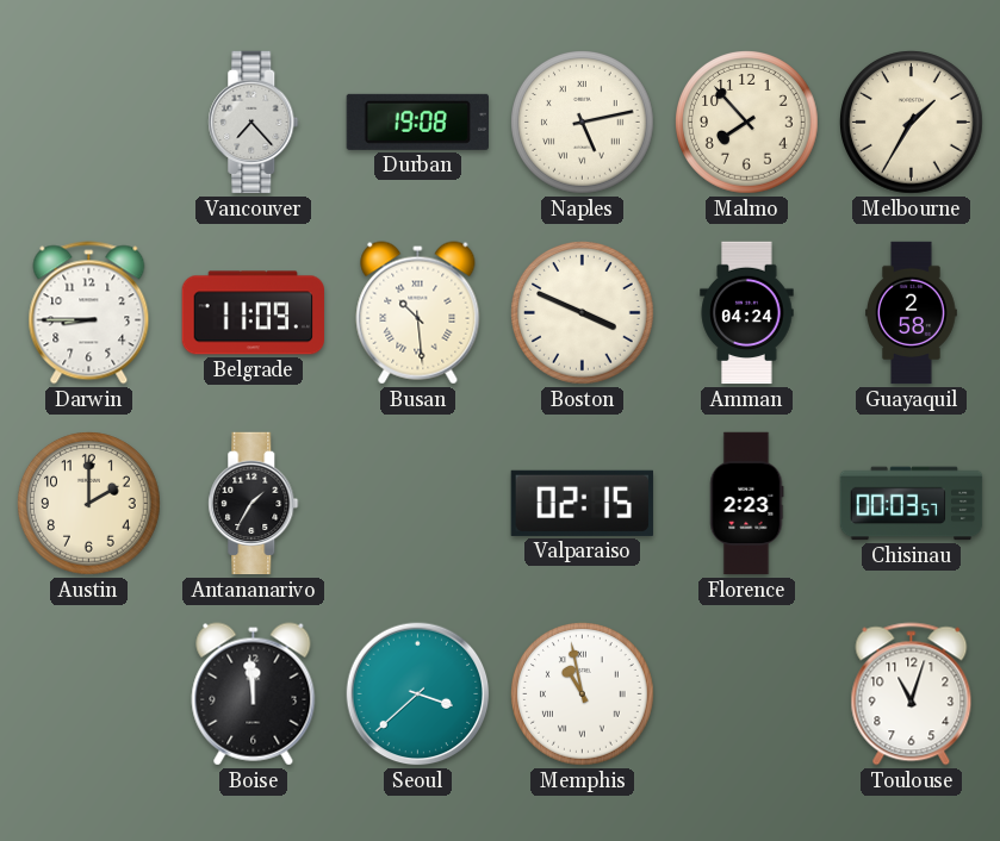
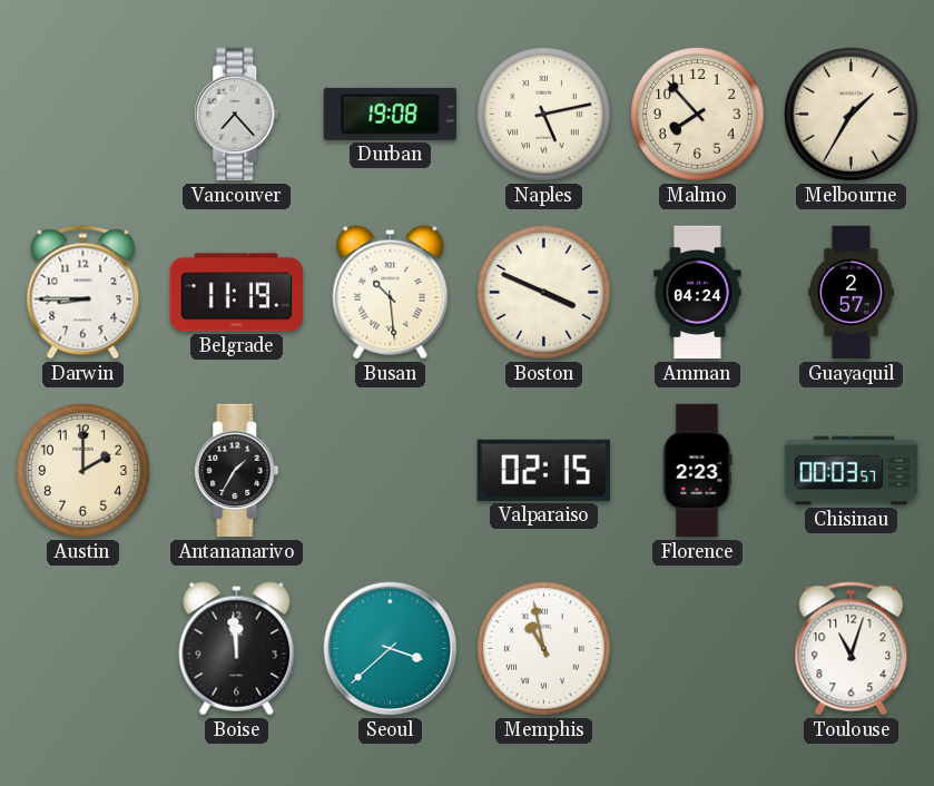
Belgrade: 11:09 -> 11:19 (236, 293)
Guayaquil: 2:58 -> 2:57 (852, 293)
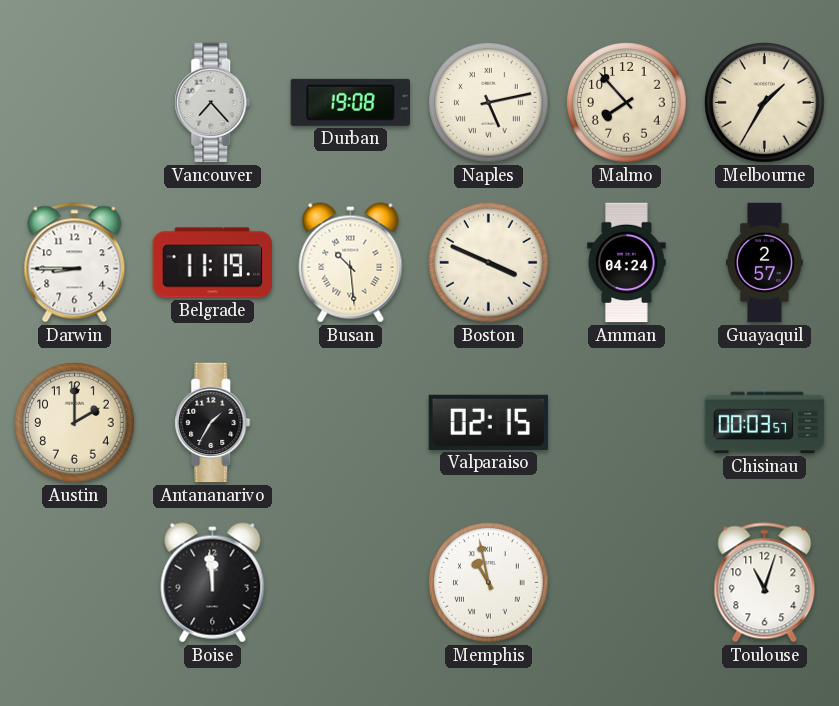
Florence: 2:23 -> none (698, 471)
Seoul: 3:38 -> none (391, 649)
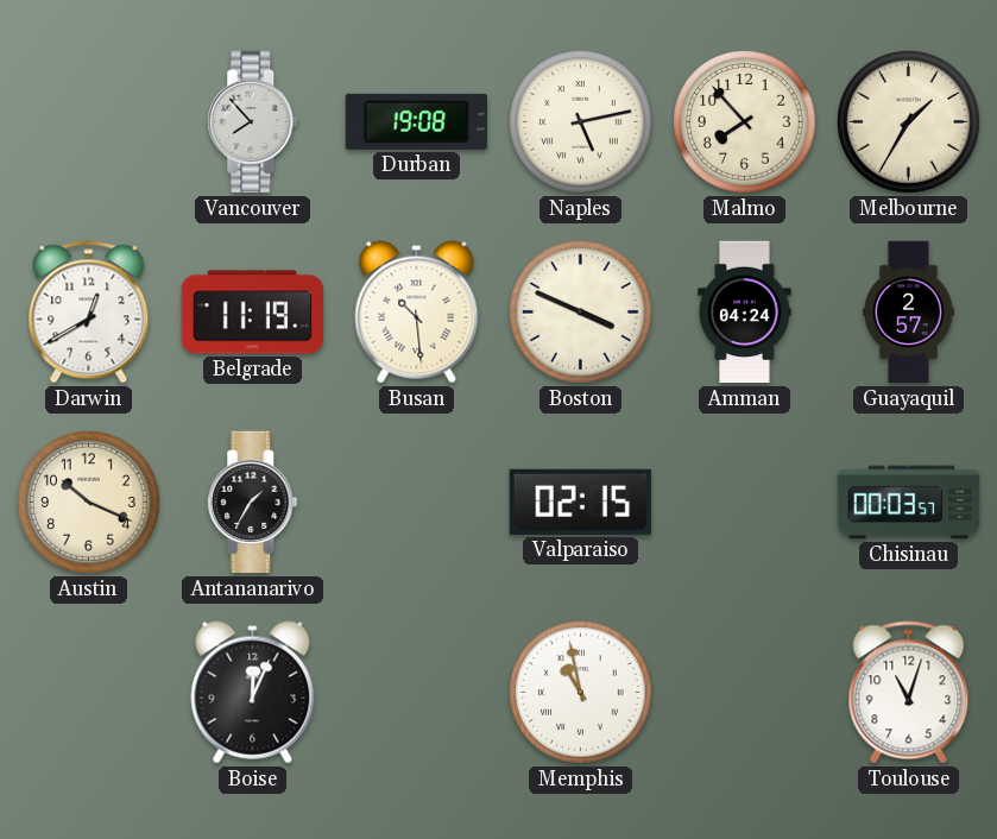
Vancouver: 7:23 -> 7:53 (253, 122)
Darwin: 8:45 -> 12:40 (89, 313)
Austin: 2:00 -> 10:19 (89, 503)
Boise: 11:59 -> 12:04 (253, 693)
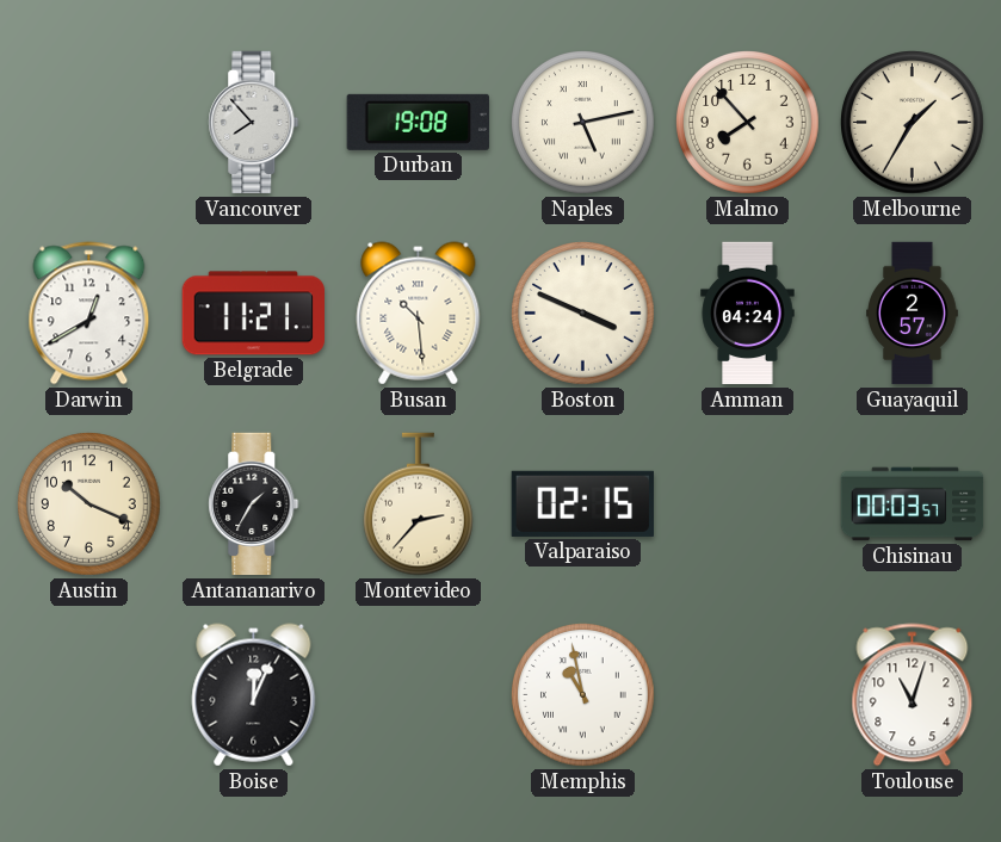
Belgrade: 11:19 -> 11:21 (253, 314)
Montevideo: none -> 2:37 (418, 504)
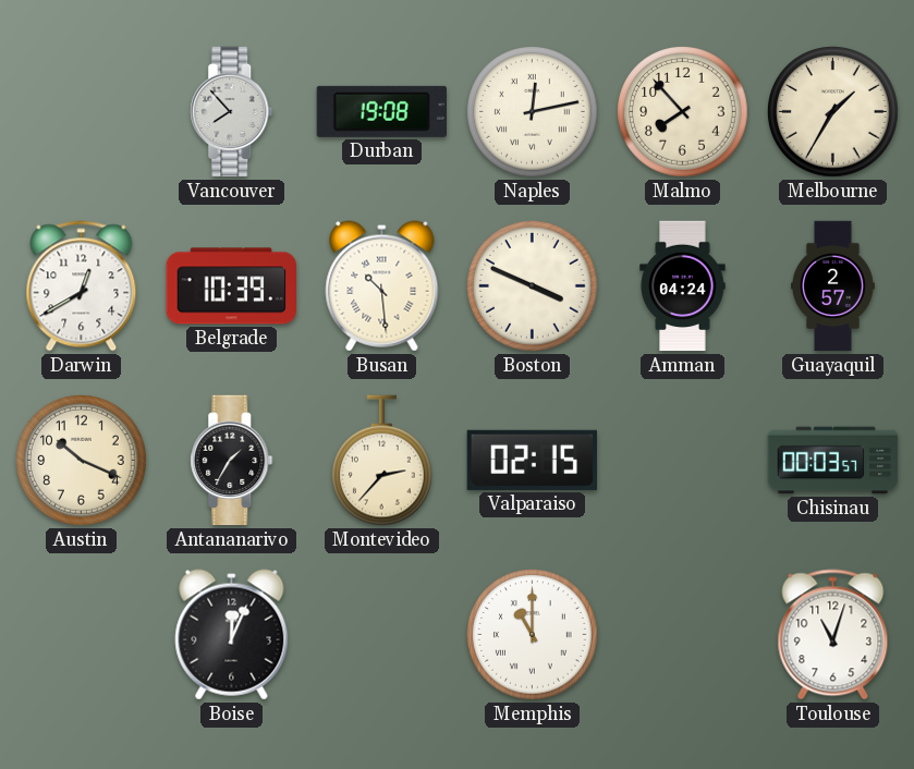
Naples: 5:13 -> 12:13 (533, 112)
Belgrade: 11:21 -> 10:39 (231, 286)
Memphis: 10:58 -> 11:00 (533, 635)
